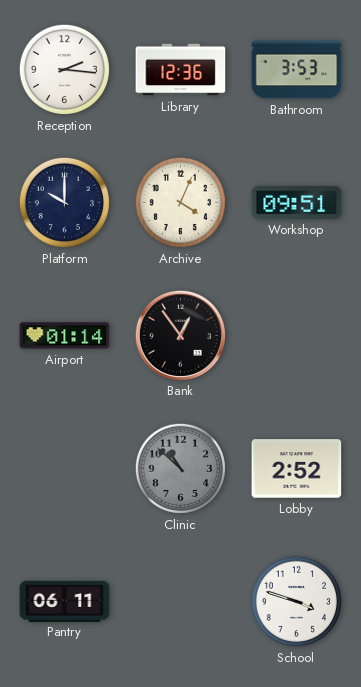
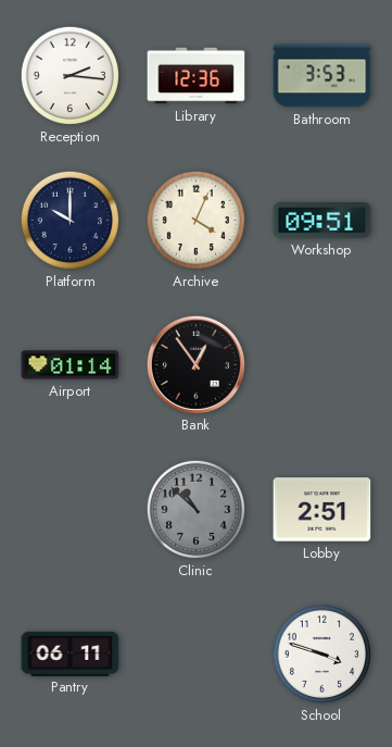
Lobby: 2:52 -> 2:51 (323, 510)
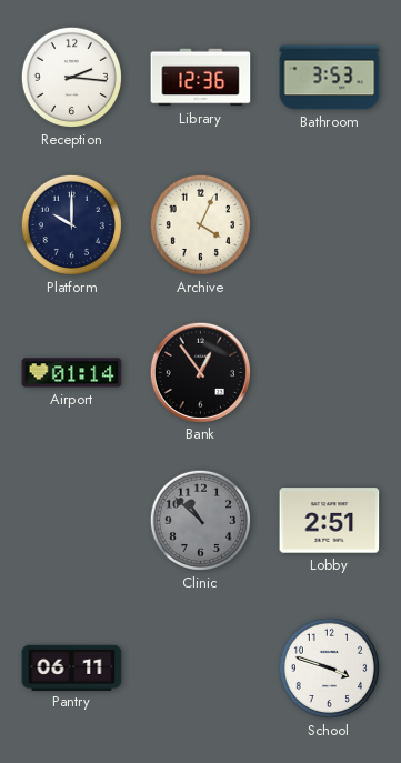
Workshop: 09:51 -> none (323, 220)
